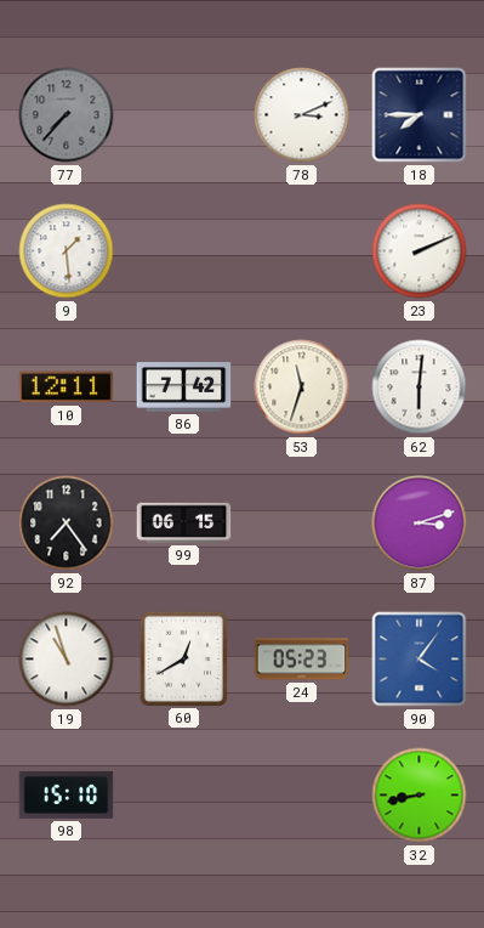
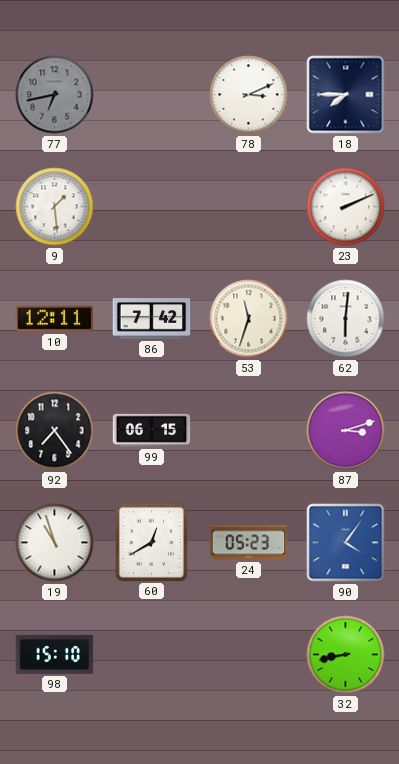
77: 7:37 -> 6:43 (55, 95)
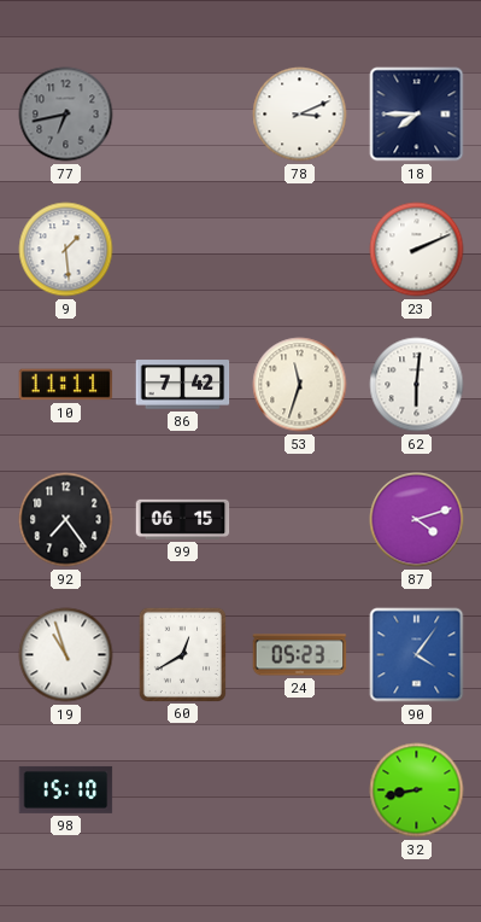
10: 12:11 -> 11:11 (66, 385)
87: 3:12 -> 4:12 (417, 520)
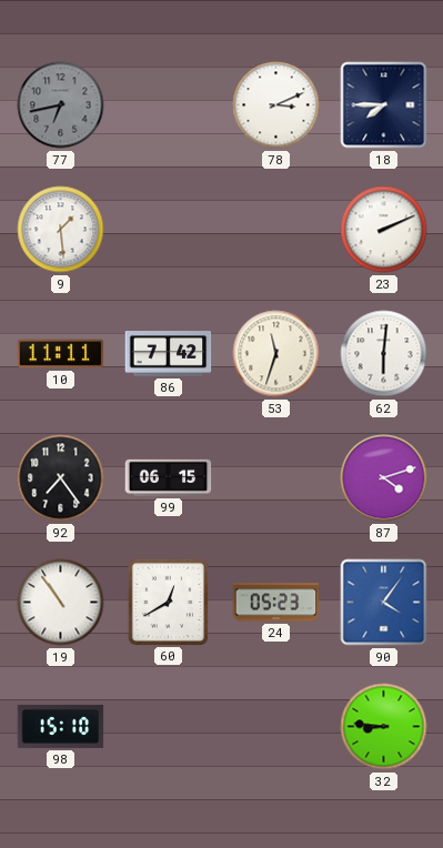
19: 10:57 -> 10:54 (61, 603)
32: 8:43 -> 8:46 (384, 727)
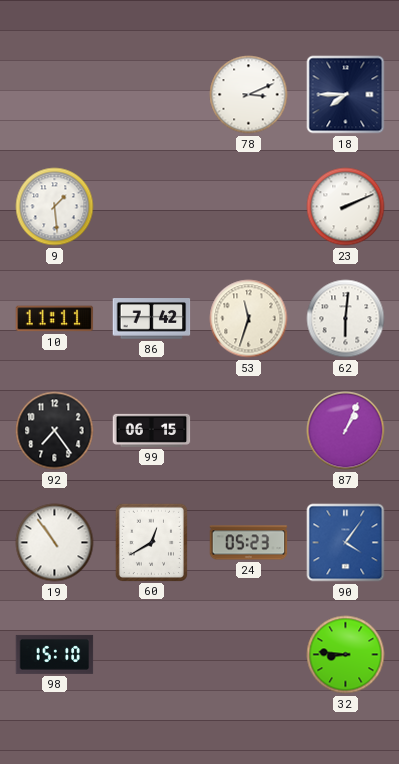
77: 6:43 -> none (61, 105)
87: 4:12 -> 1:04 (346, 431)
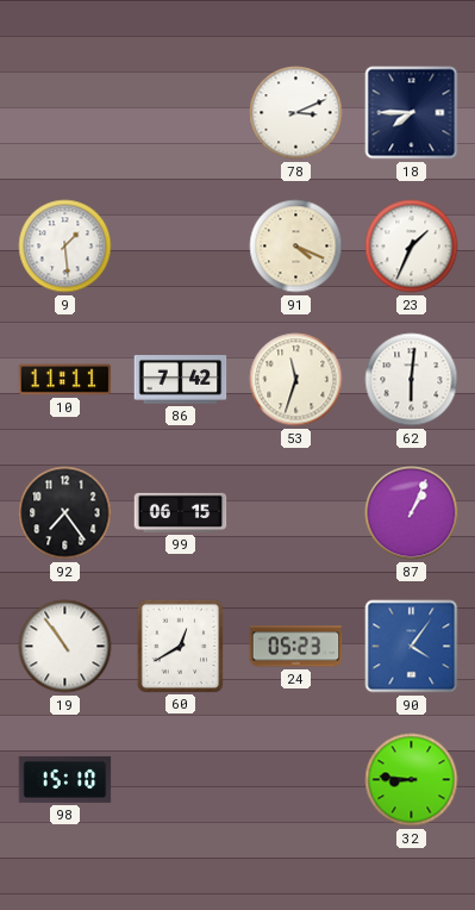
91: none -> 4:19 (296, 247)
23: 2:11 -> 1:34 (412, 247)
